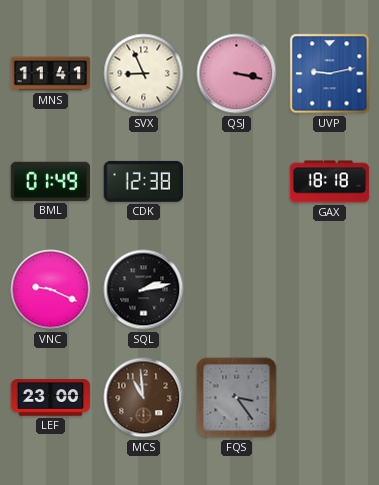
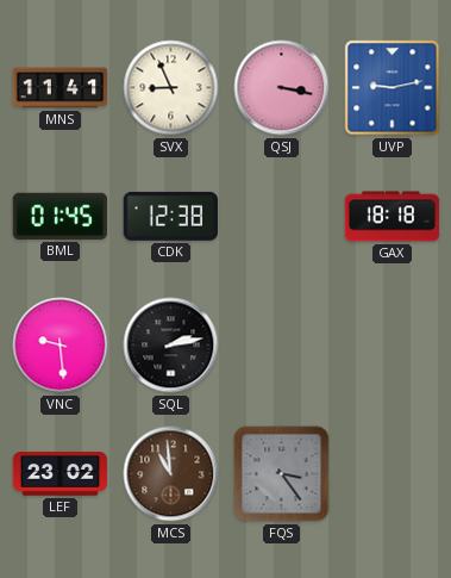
BML: 01:49 -> 01:45 (59, 216)
VNC: 9:19 -> 9:29 (61, 346)
LEF: 23:00 -> 23:02 (61, 474)
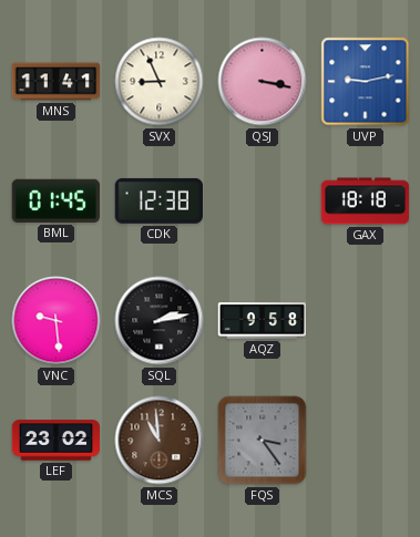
AQZ: none -> 9:58 (263, 321)
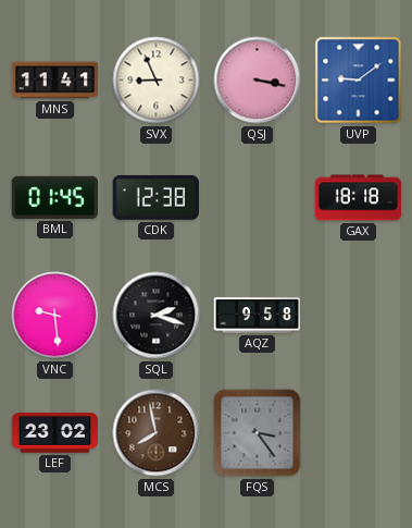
UVP: 9:13 -> 9:09 (359, 81)
SQL: 2:13 -> 2:18 (157, 316)
MCS: 10:59 -> 7:58 (157, 433)
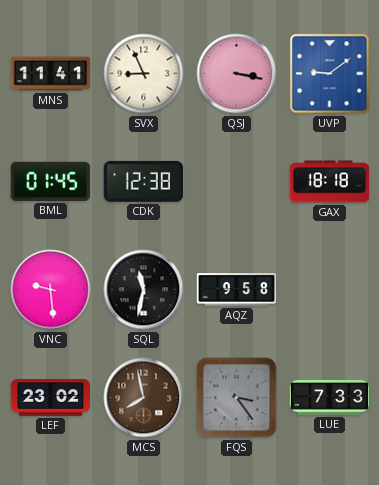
SQL: 2:18 -> 11:32 (144, 290)
LUE: none -> 7:33 (330, 398)
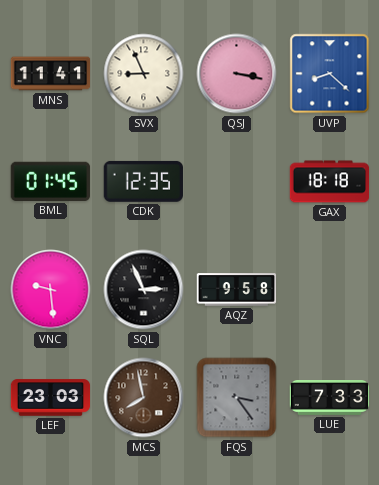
UVP: 9:09 -> 8:22 (330, 74)
CDK: 12:38 -> 12:35 (143, 181)
SQL: 11:32 -> 2:56 (144, 290)
LEF: 23:02 -> 23:03 (51, 398)
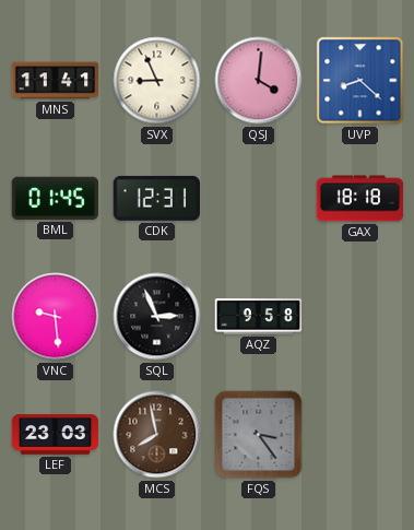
QSJ: 3:17 -> 4:01 (259, 81)
CDK: 12:35 -> 12:31 (156, 198)
LUE: 7:33 -> none (330, 398)
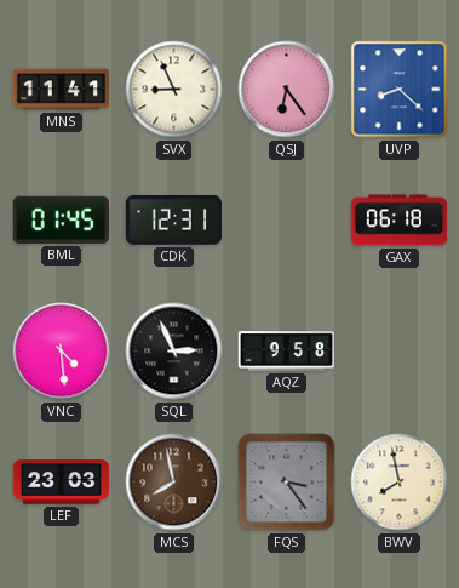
QSJ: 4:01 -> 6:24 (287, 90)
GAX: 18:18 -> 06:18 (400, 221)
VNC: 9:29 -> 4:29 (62, 352)
BWV: none -> 7:58 (400, 483)
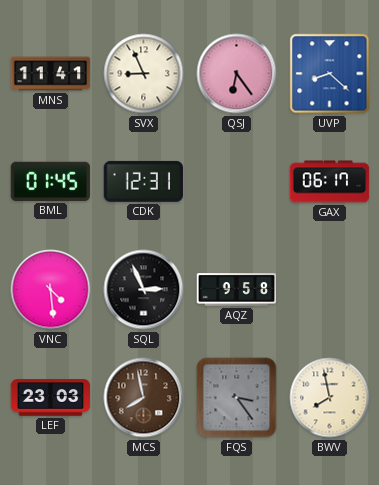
GAX: 06:18 -> 06:17 (330, 182)
